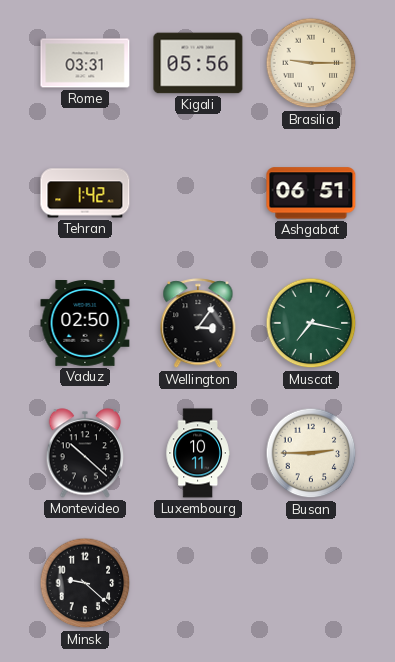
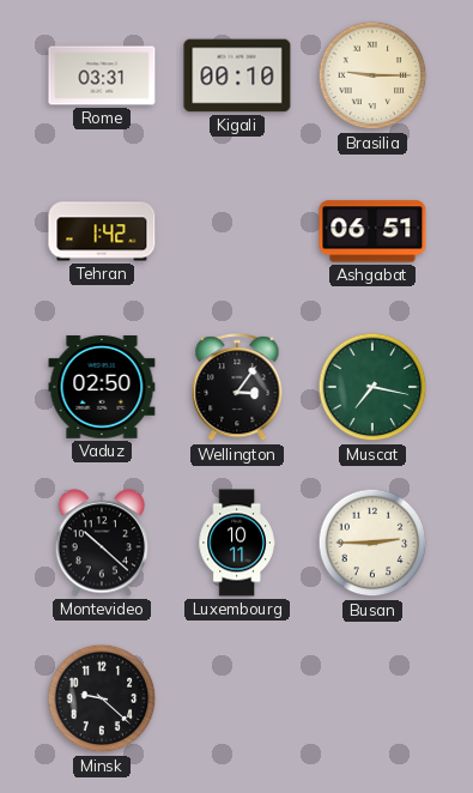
Kigali: 05:56 -> 00:10 (237, 75)
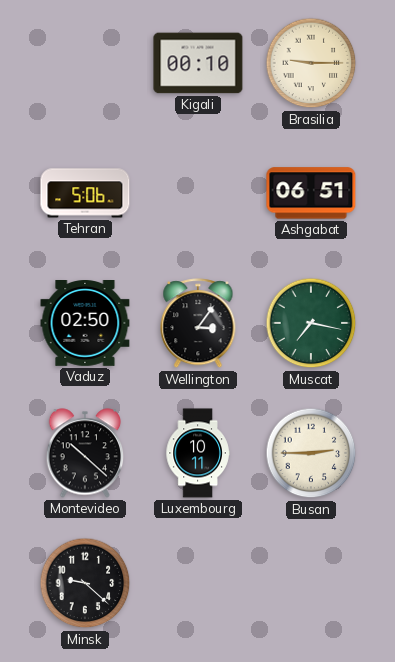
Rome: 03:31 -> none (102, 75)
Tehran: 1:42 -> 5:06 (85, 193)
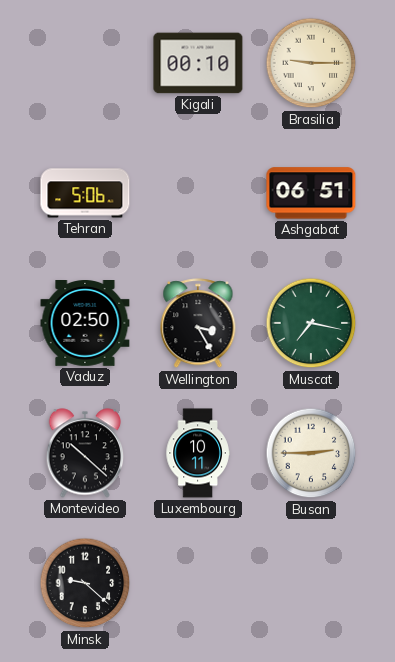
Wellington: 3:06 -> 3:25 (198, 324)
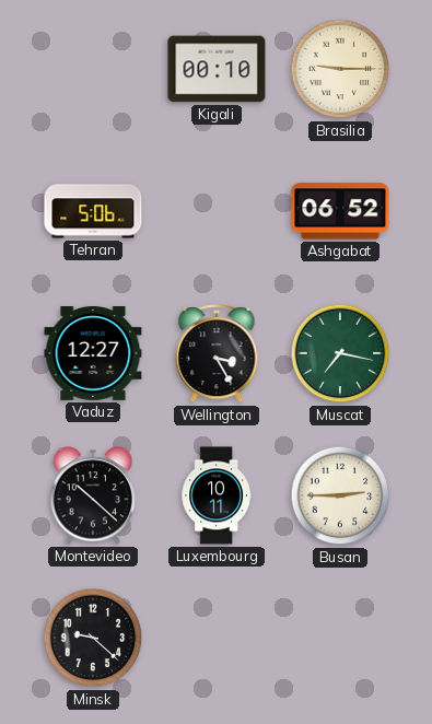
Ashgabat: 06:51 -> 06:52 (340, 211)
Vaduz: 02:50 -> 12:27 (93, 354)
